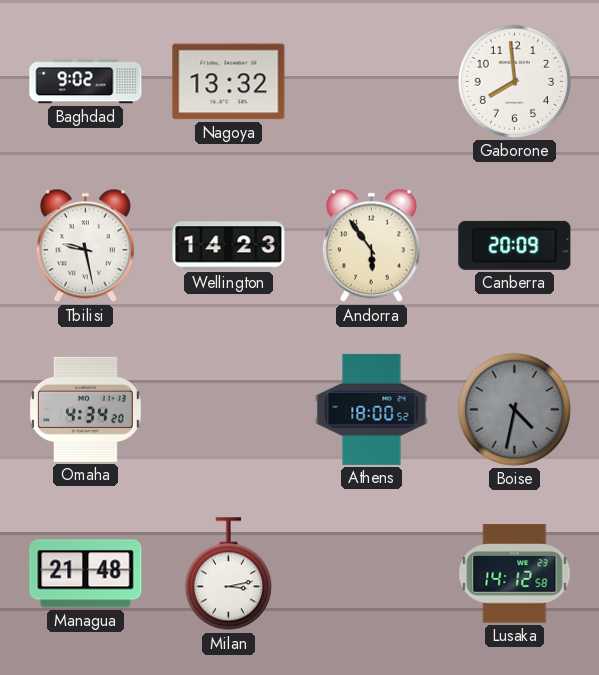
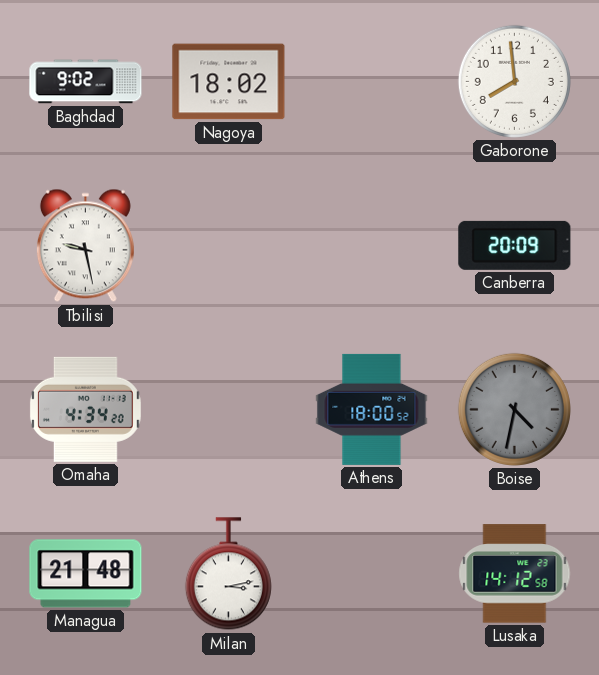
Nagoya: 13:32 -> 18:02 (229, 82)
Wellington: 14:23 -> none (229, 246)
Andorra: 5:54 -> none (371, 246)
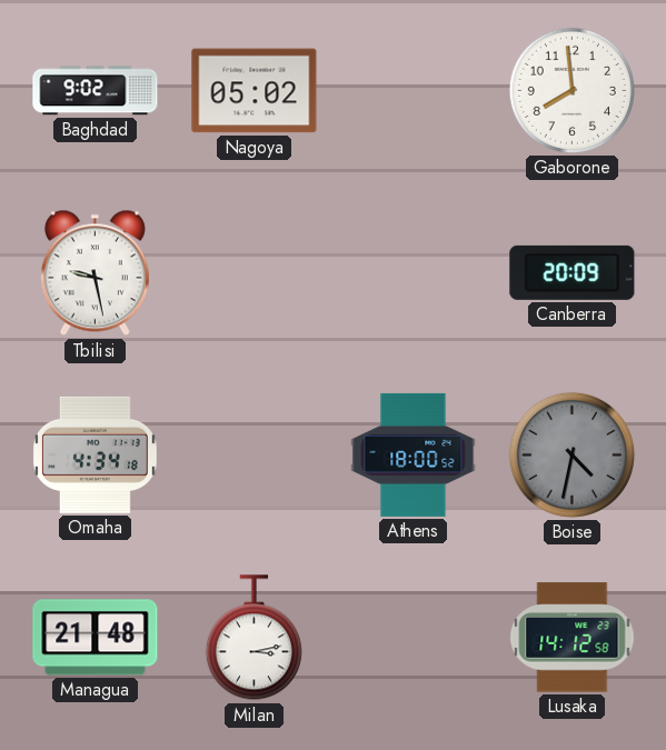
Nagoya: 18:02 -> 05:02 (255, 91)
Omaha: 4:34:20 -> 4:34:18 (95, 454)
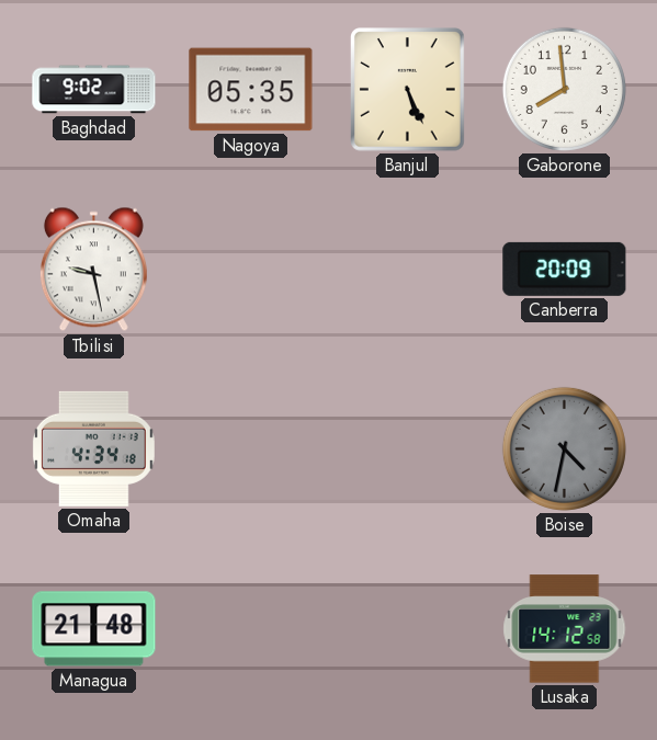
Nagoya: 05:02 -> 05:35 (251, 90)
Banjul: none -> 5:26 (408, 90)
Athens: 18:00 -> none (414, 454)
Milan: 3:13 -> none (254, 638)
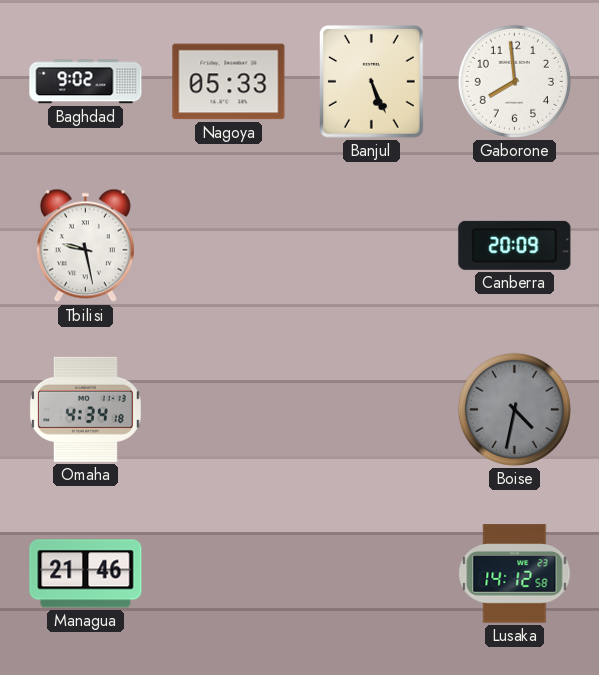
Nagoya: 05:35 -> 05:33 (229, 82)
Managua: 21:48 -> 21:46 (86, 574)
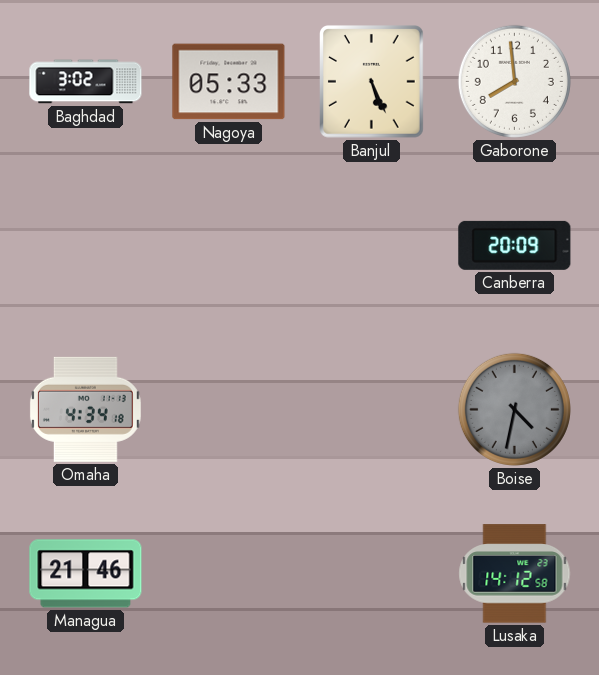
Baghdad: 9:02 -> 3:02 (86, 82)
Tbilisi: 9:28 -> none (85, 246)
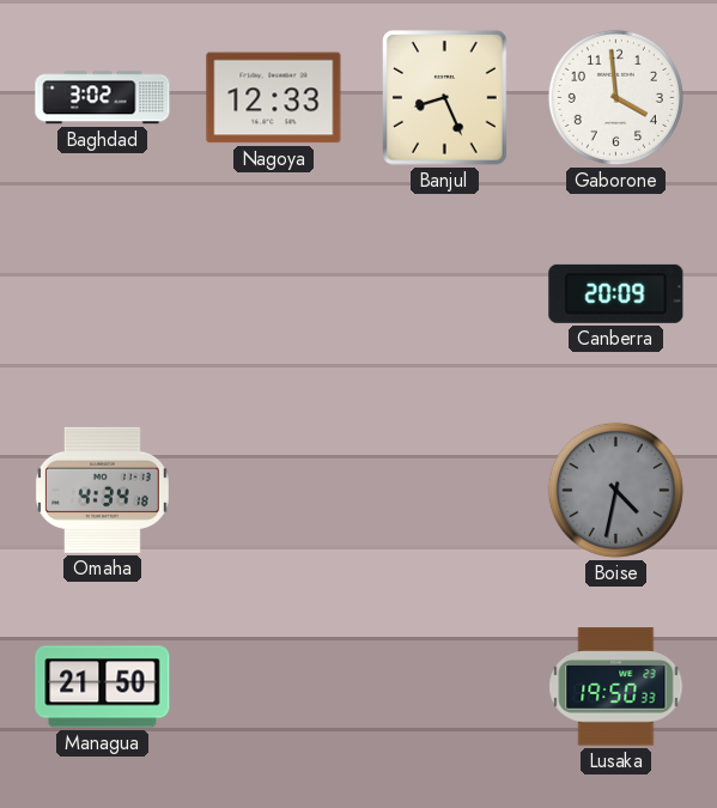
Nagoya: 05:33 -> 12:33 (274, 98)
Banjul: 5:26 -> 8:26 (445, 98)
Gaborone: 7:59 -> 3:59 (615, 97)
Managua: 21:46 -> 21:50 (103, 687)
Lusaka: 14:12 -> 19:50 (616, 687)
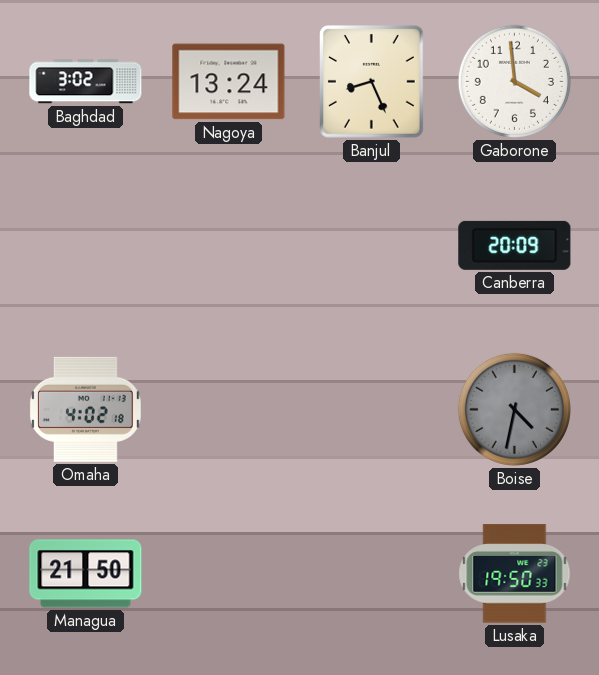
Nagoya: 12:33 -> 13:24 (229, 82)
Omaha: 4:34 -> 4:02 (85, 409)
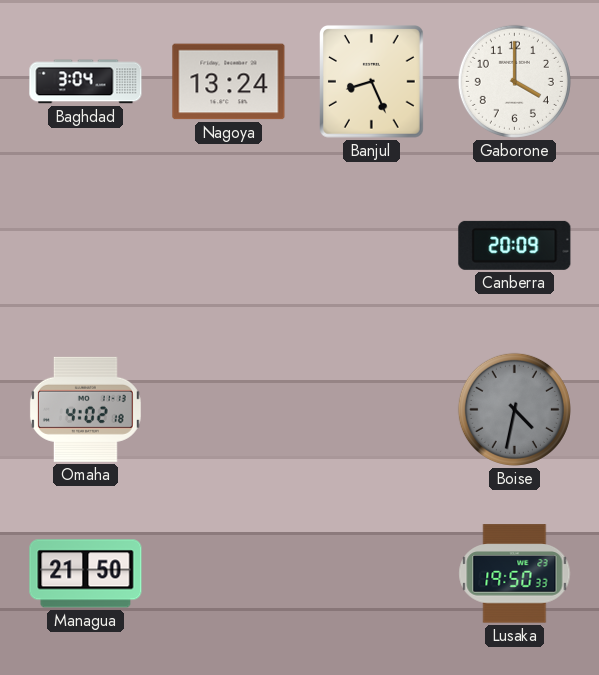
Baghdad: 3:02 -> 3:04 (86, 82)
Gaborone: 3:59 -> 4:00 (514, 81)
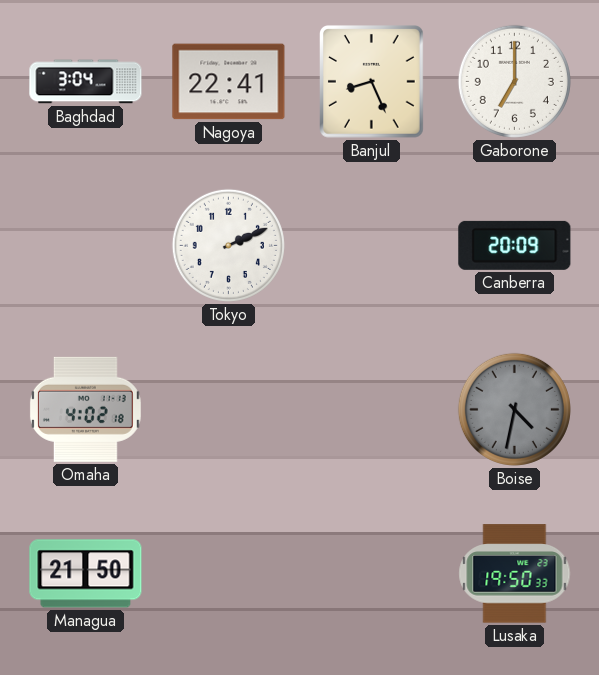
Nagoya: 13:24 -> 22:41 (229, 82)
Gaborone: 4:00 -> 7:00 (514, 81)
Tokyo: none -> 2:11 (228, 245)
